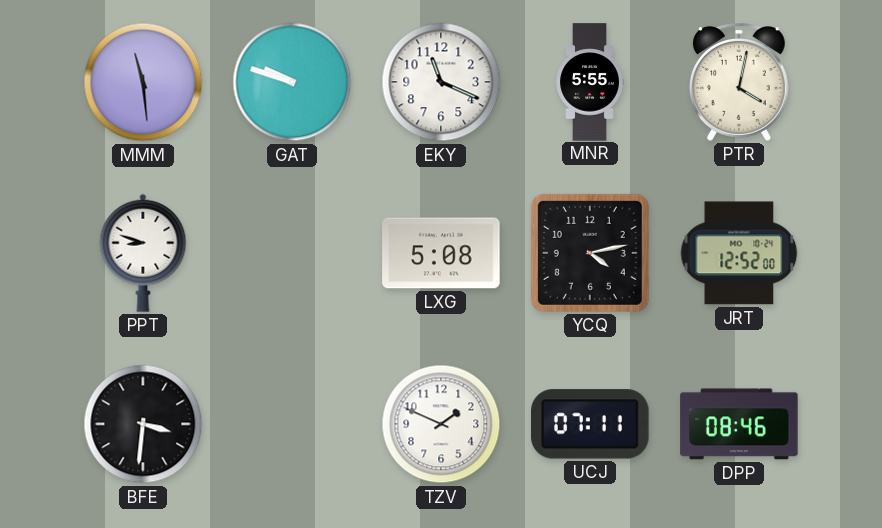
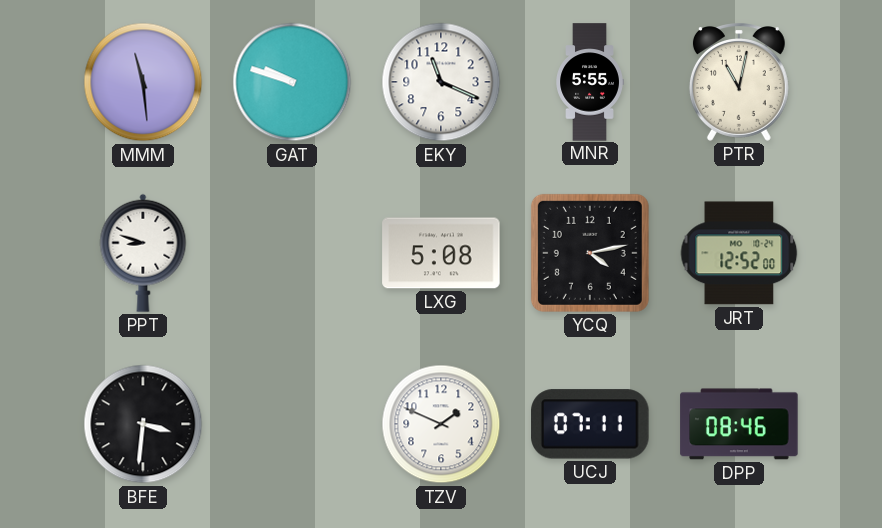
PTR: 4:02 -> 11:02 (739, 82)
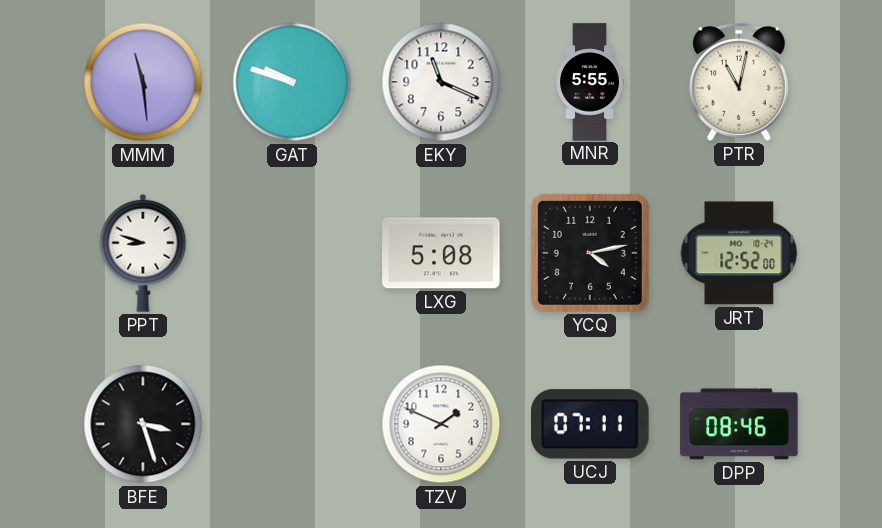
BFE: 3:31 -> 3:27 (143, 424)
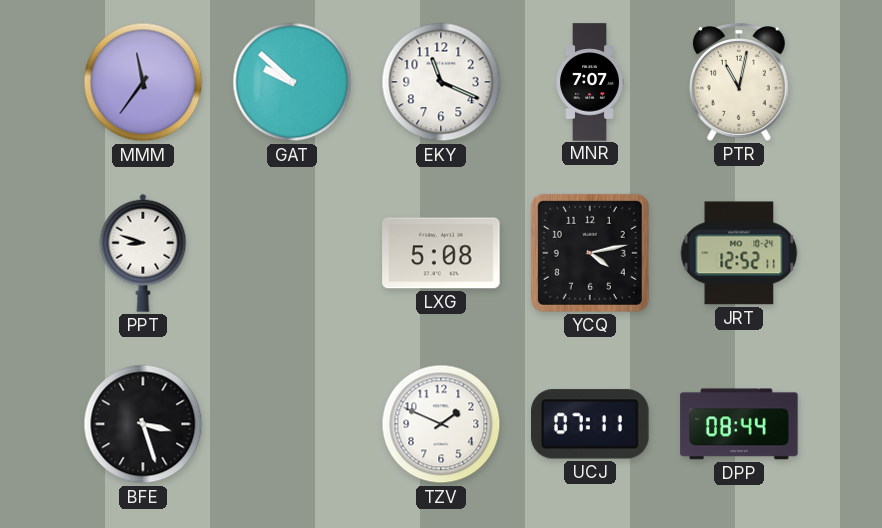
MMM: 11:29 -> 11:36 (143, 82)
GAT: 9:48 -> 9:52 (292, 82)
MNR: 5:55 -> 7:07 (590, 82)
JRT: 12:52:00 -> 12:52:11 (739, 253)
DPP: 08:46 -> 08:44 (739, 424)
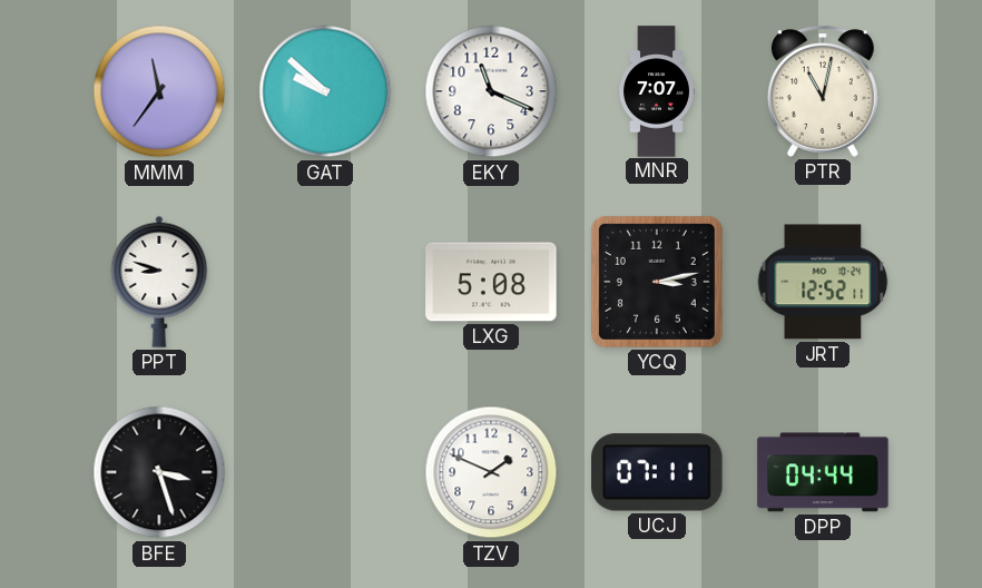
YCQ: 4:13 -> 3:13 (657, 282)
DPP: 08:44 -> 04:44 (823, 472)
